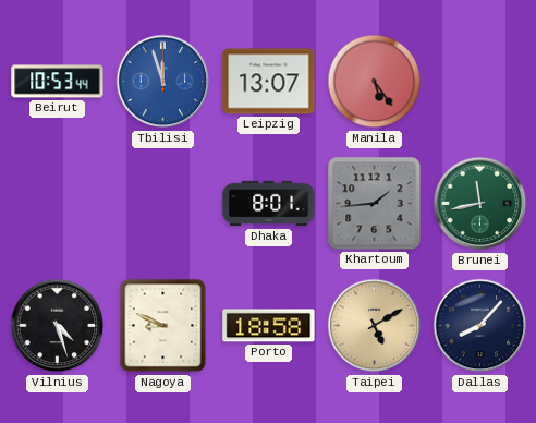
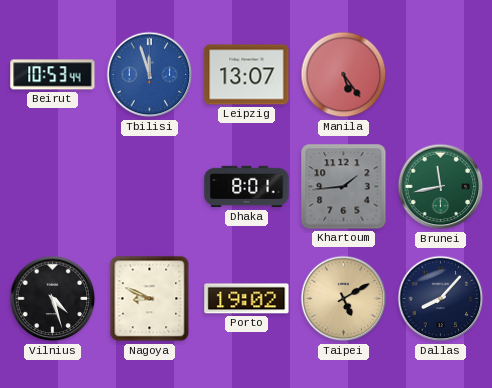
Porto: 18:58 -> 19:02 (247, 299)
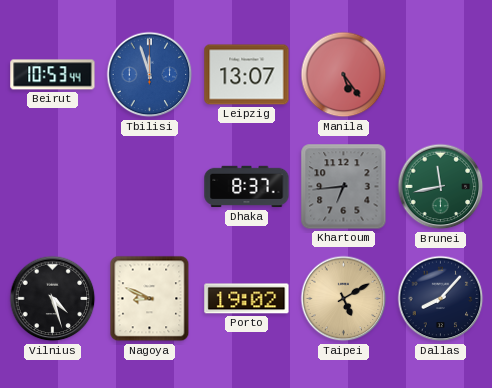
Dhaka: 8:01 -> 8:37 (247, 187)
Khartoum: 1:44 -> 6:44 (344, 187)
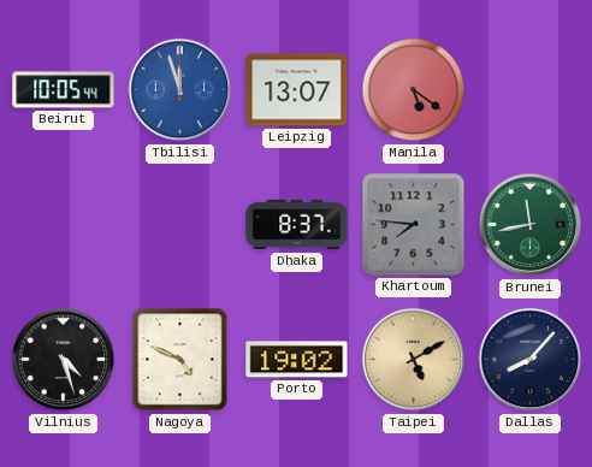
Beirut: 10:53 -> 10:05 (64, 90)
Manila: 5:24 -> 5:21 (414, 90)
Khartoum: 6:44 -> 7:46 (414, 225)
Nagoya: 8:49 -> 4:49 (180, 360)
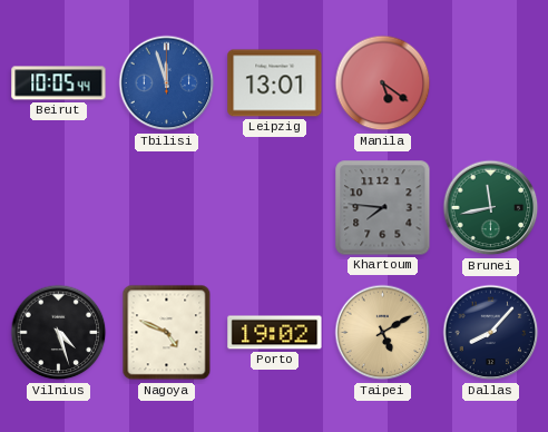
Leipzig: 13:07 -> 13:01 (275, 84)
Dhaka: 8:37 -> none (297, 225)
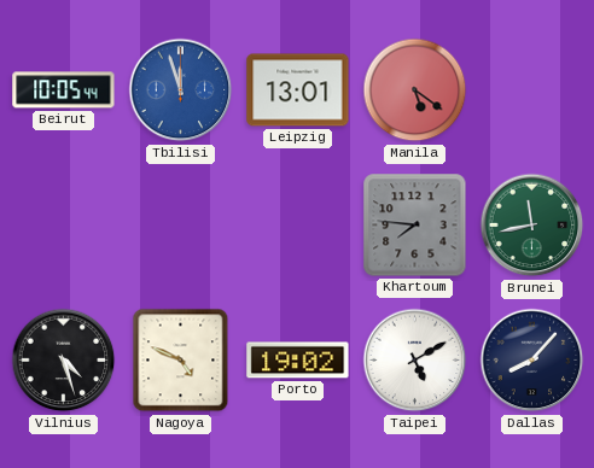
Taipei dial: champagne -> white (415, 361)
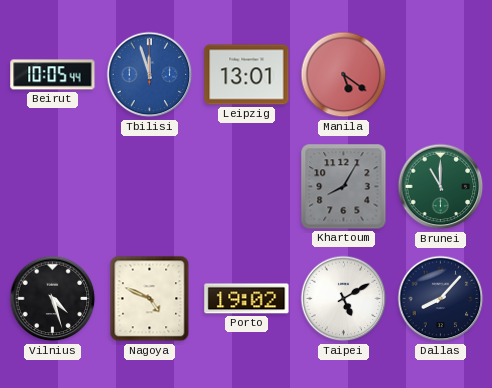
Khartoum: 7:46 -> 8:05 (344, 187)
Brunei: 11:43 -> 11:00 (441, 187)
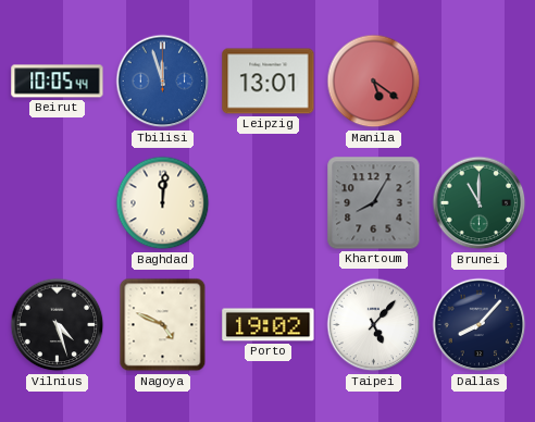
Baghdad: none -> 12:01 (163, 203)
Taipei: 5:10 -> 5:07 (374, 325)
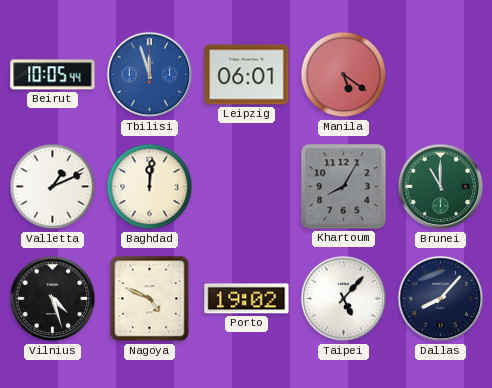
Leipzig: 13:01 -> 06:01 (247, 75)
Valletta: none -> 1:11 (53, 187)
